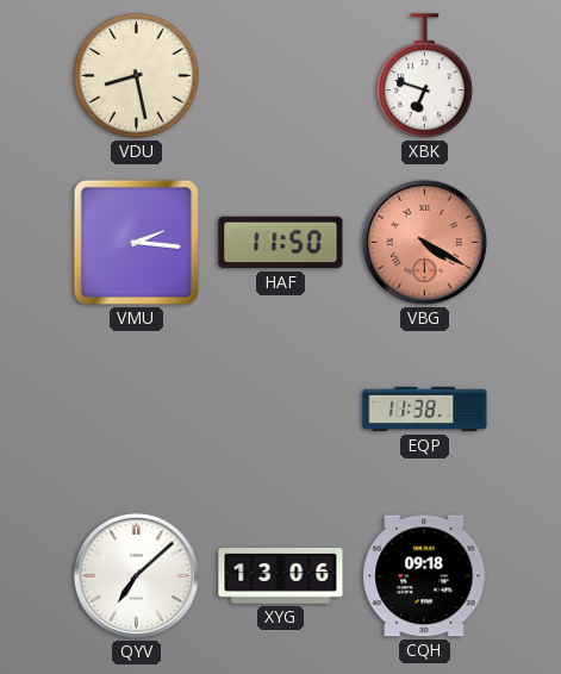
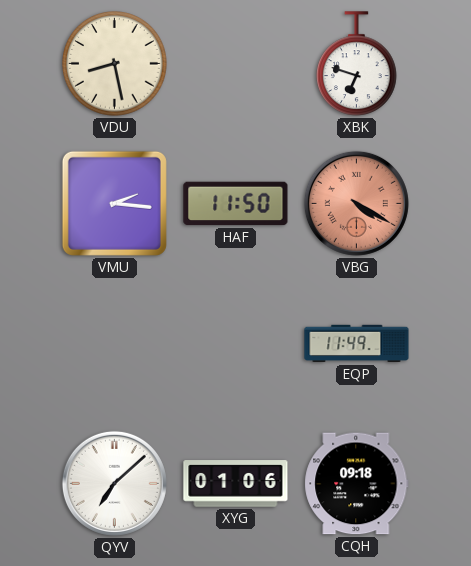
EQP: 11:38 -> 11:49 (357, 344)
XYG: 13:06 -> 01:06 (236, 484)
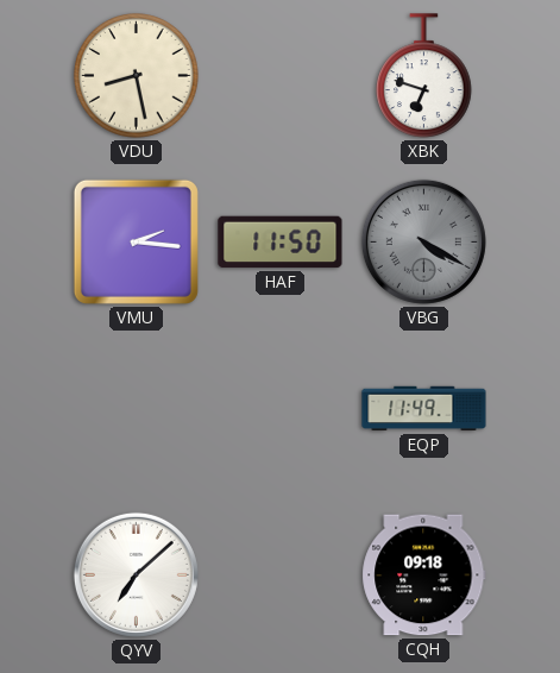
VBG dial: salmon -> grey (423, 241)
XYG: 01:06 -> none (236, 484)
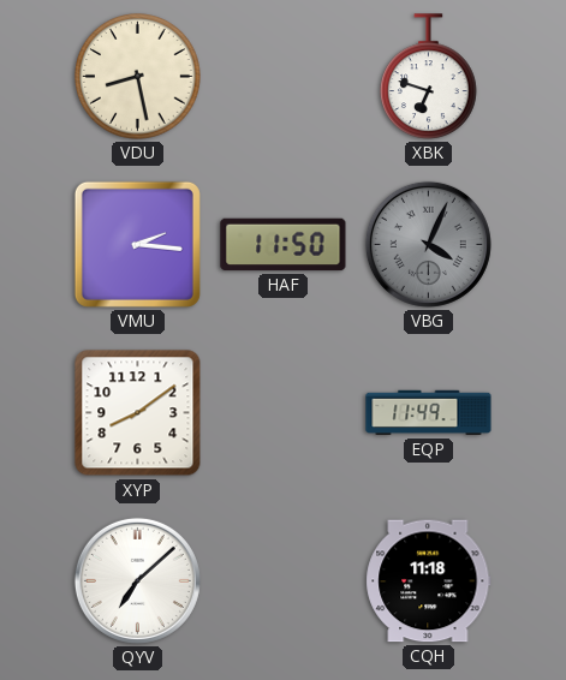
VBG: 4:20 -> 4:04 (428, 244)
XYP: none -> 8:09 (138, 413)
CQH: 09:18 -> 11:18 (429, 581)
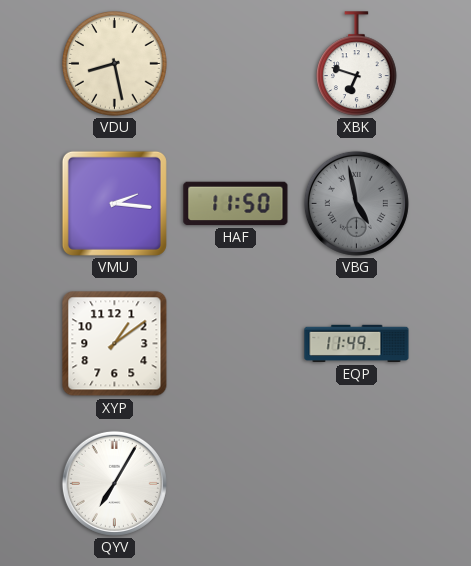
VBG: 4:04 -> 4:58 (356, 203)
XYP: 8:09 -> 1:09 (115, 344)
QYV: 7:08 -> 7:05 (114, 483)
CQH: 11:18 -> none (429, 581)
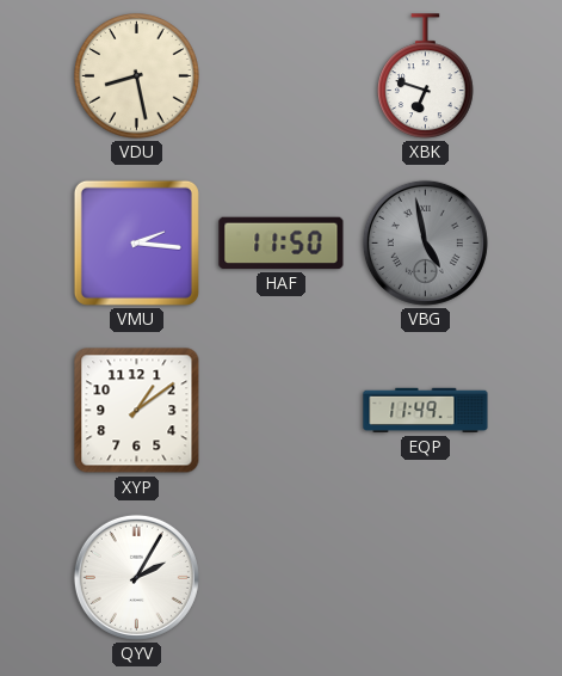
QYV: 7:05 -> 2:05 (136, 577)
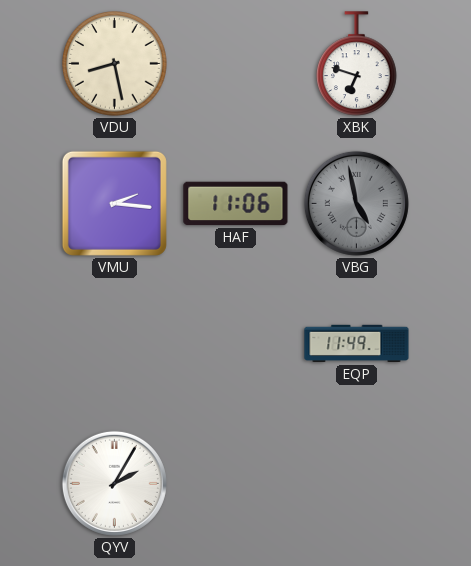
HAF: 11:50 -> 11:06 (236, 204)
XYP: 1:09 -> none (137, 411)
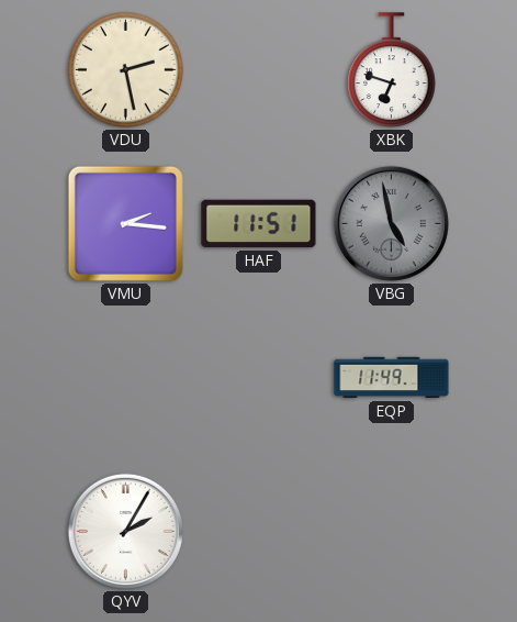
VDU: 8:28 -> 2:28 (126, 70)
HAF: 11:06 -> 11:51 (259, 224)
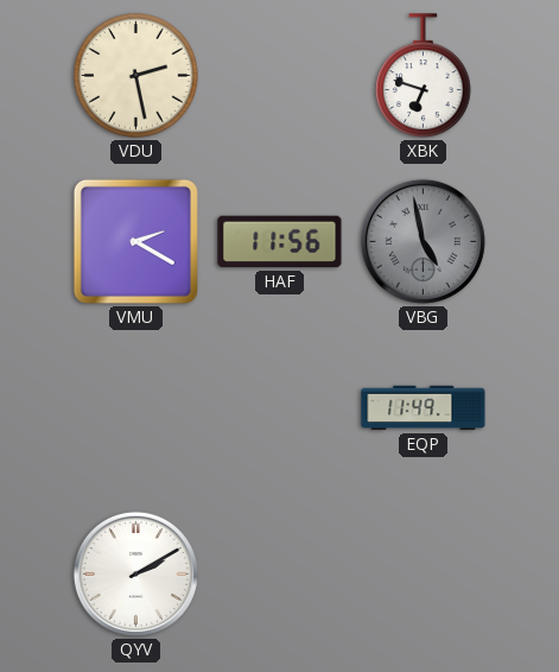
VMU: 2:16 -> 2:20 (135, 241)
HAF: 11:51 -> 11:56 (280, 242)
QYV: 2:05 -> 2:10 (135, 573)
